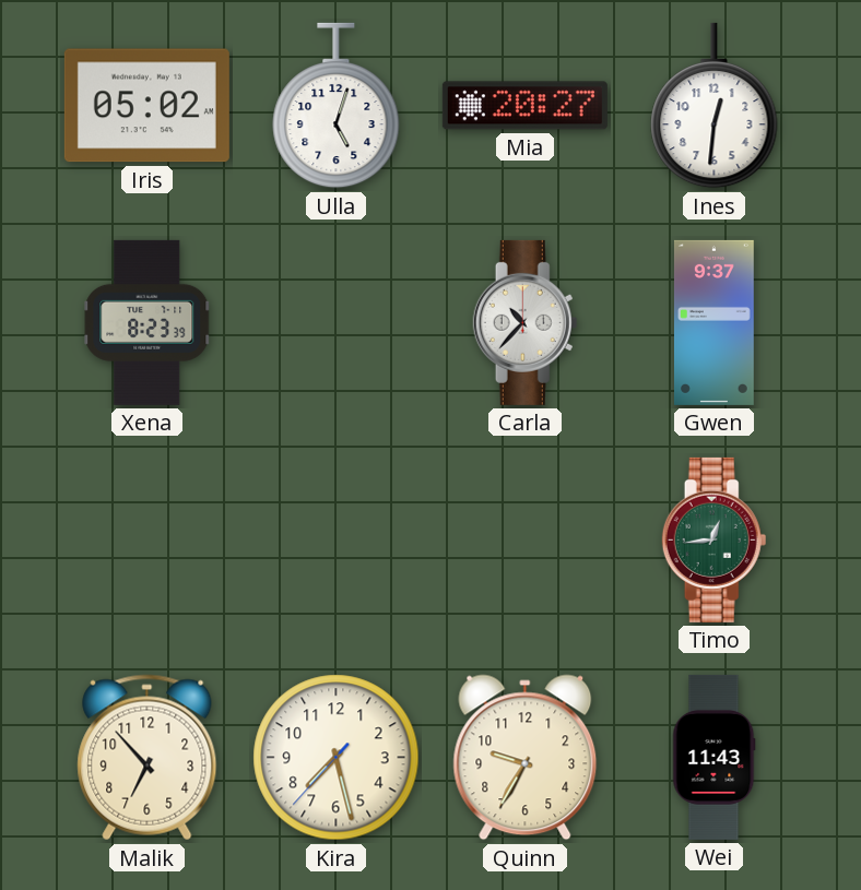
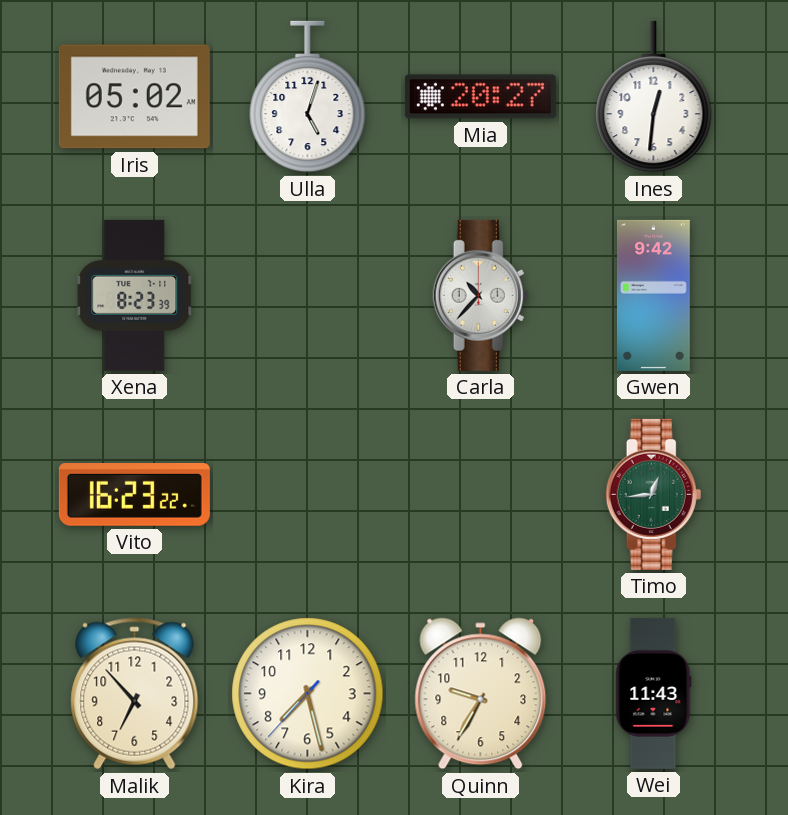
Gwen: 9:37 -> 9:42 (653, 295)
Vito: none -> 16:23 (134, 495)
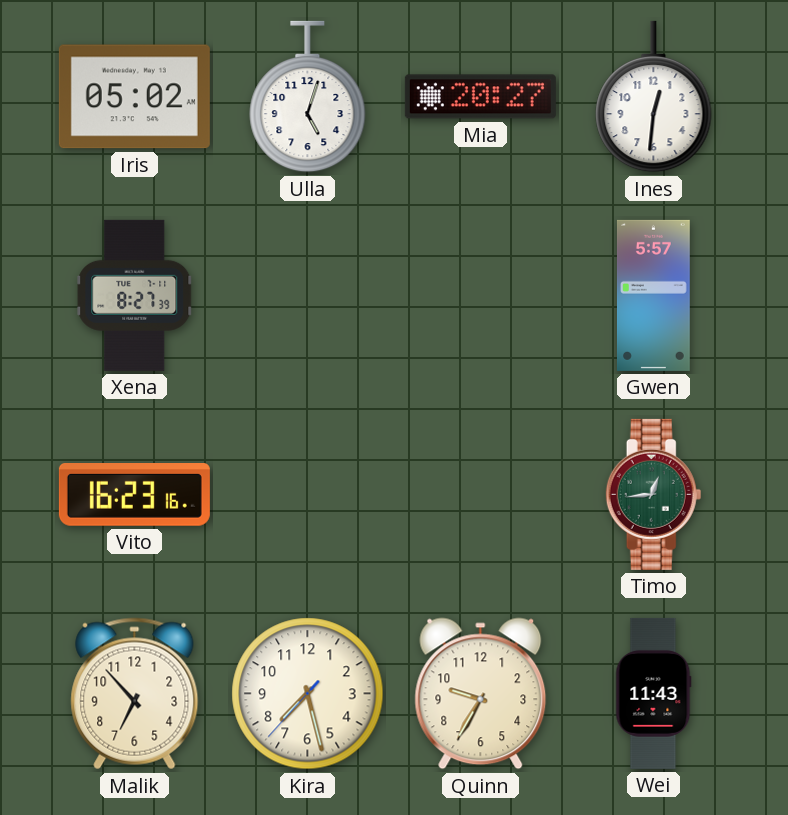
Xena: 8:23 -> 8:27 (135, 295)
Carla: 10:37 -> none (481, 295)
Gwen: 9:42 -> 5:57 (653, 295)
Vito: 16:23:22 -> 16:23:16 (134, 495)
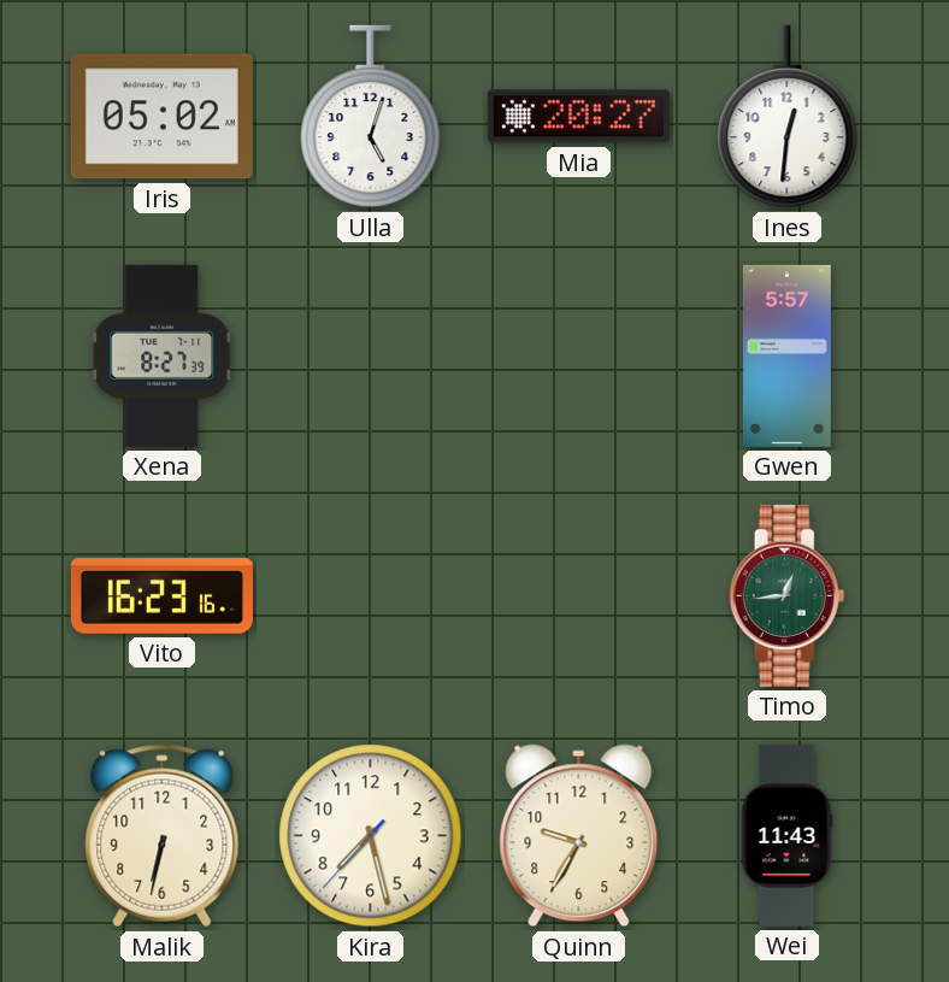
Malik: 6:53 -> 6:32 (163, 836)
